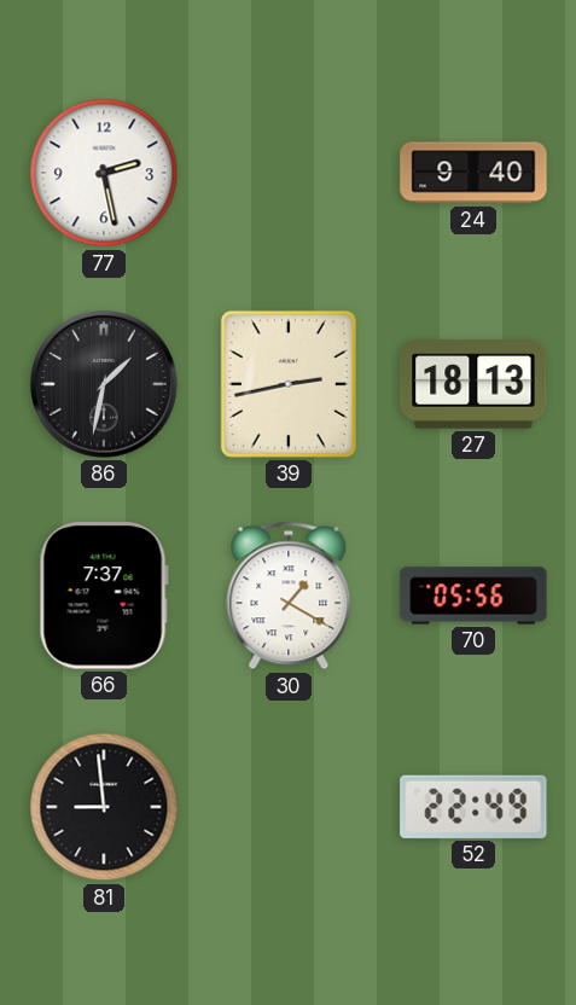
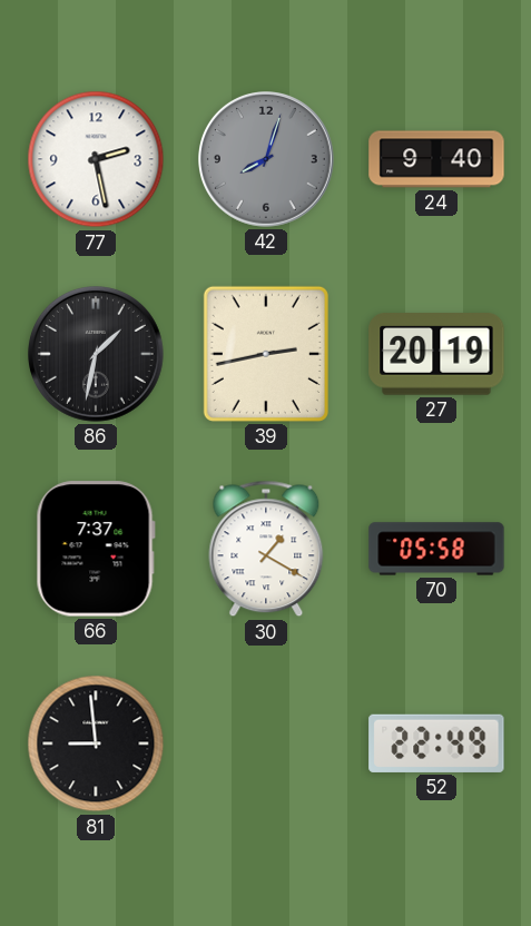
42: none -> 8:03 (267, 160)
27: 18:13 -> 20:19 (436, 354)
70: 05:56 -> 05:58 (436, 549)
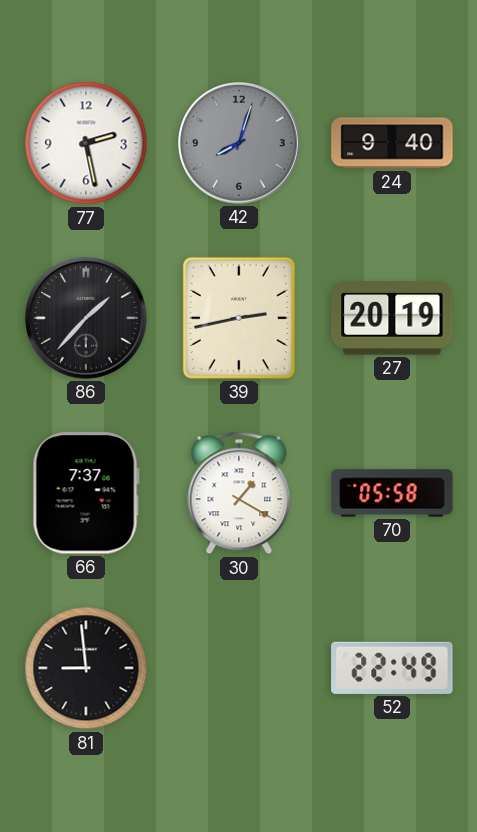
86: 1:32 -> 1:37 (87, 319)
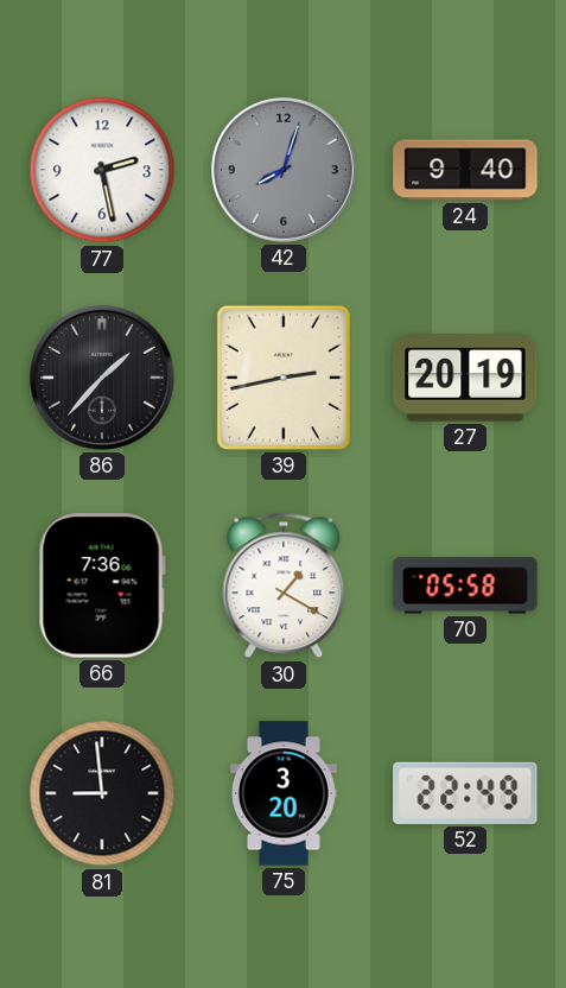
66: 7:37 -> 7:36 (102, 585)
75: none -> 3:20 (285, 793)
